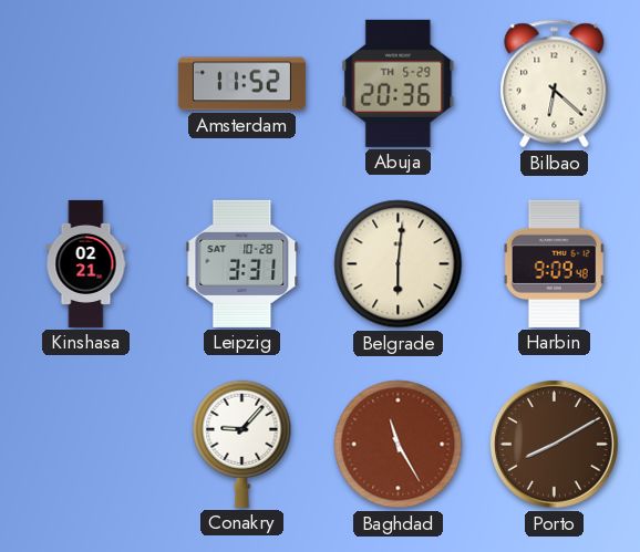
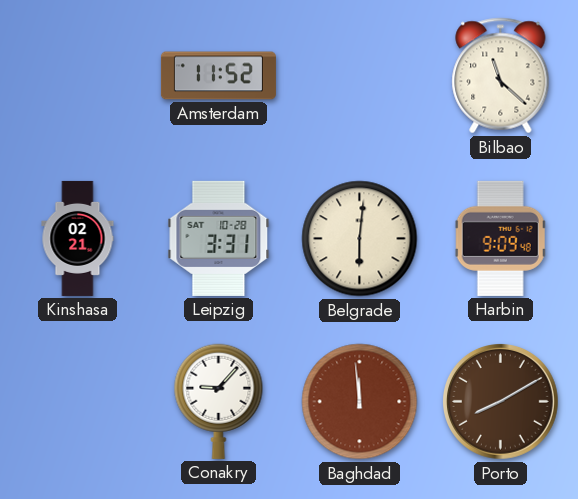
Abuja: 20:36 -> none (399, 83)
Bilbao: 6:22 -> 11:22 (501, 76)
Baghdad: 11:25 -> 11:59 (360, 402)
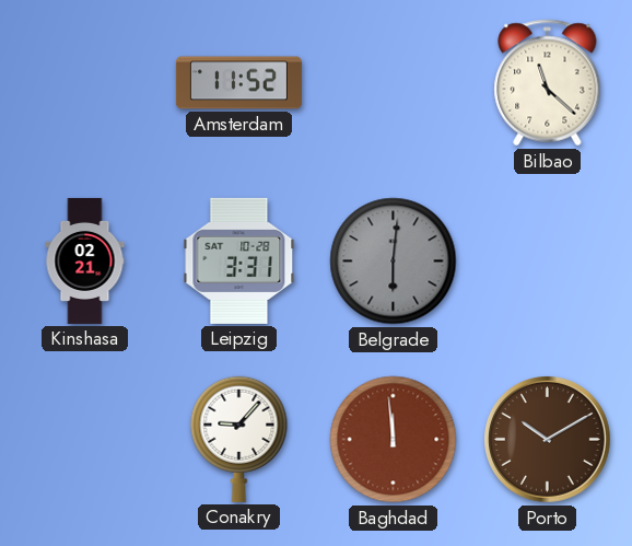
Belgrade dial: cream -> grey (394, 262)
Harbin: 9:09 -> none (501, 238)
Porto: 8:10 -> 10:10 (548, 440)
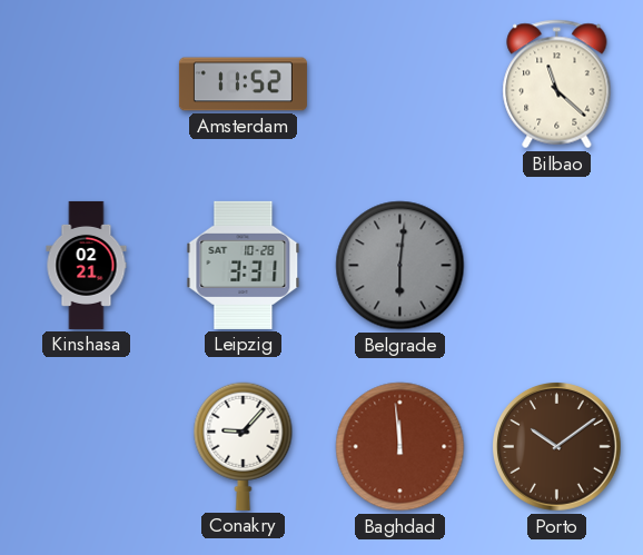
Porto: 10:10 -> 10:09 (557, 447)
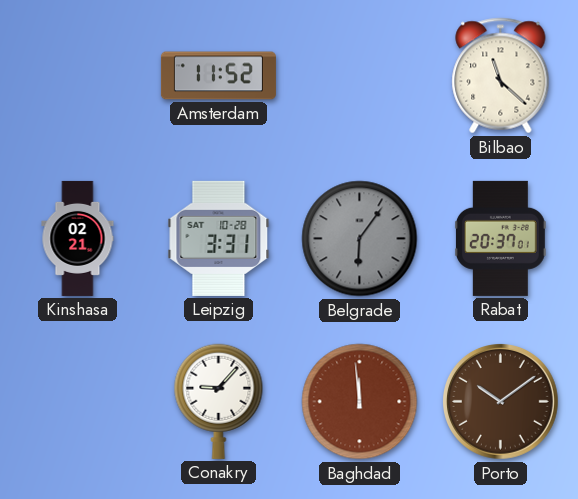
Belgrade: 6:01 -> 6:06 (360, 239)
Rabat: none -> 20:37 (500, 238)
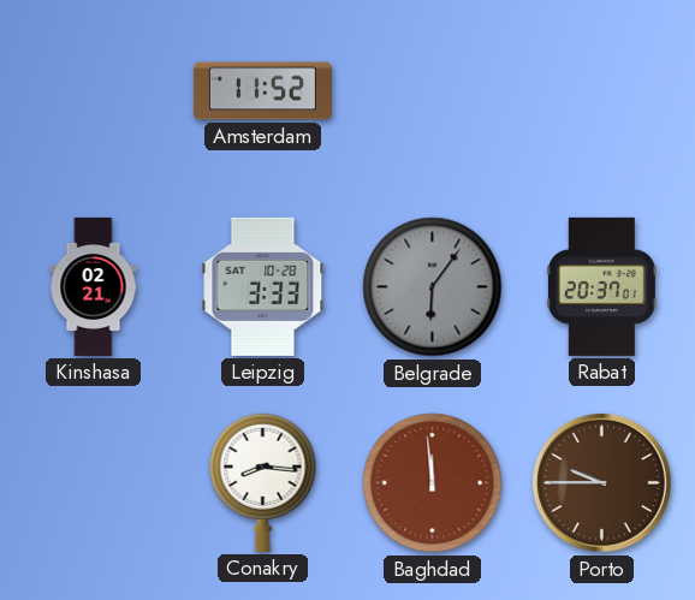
Bilbao: 11:22 -> none (501, 76)
Leipzig: 3:31 -> 3:33 (263, 286)
Conakry: 9:07 -> 8:16 (263, 482)
Porto: 10:09 -> 9:45 (602, 483)
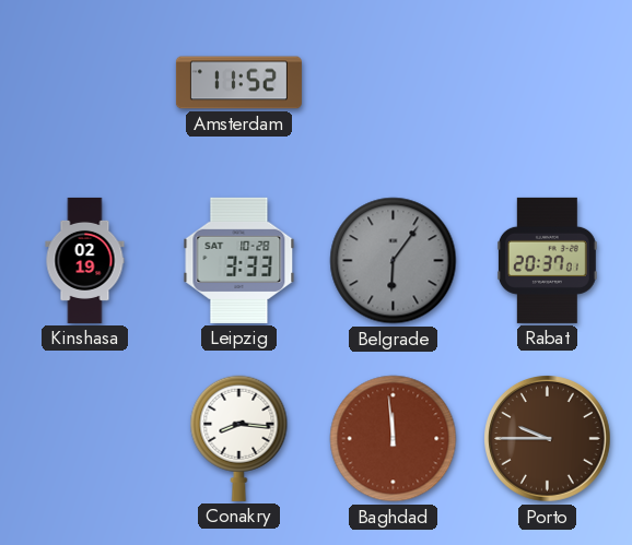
Kinshasa: 02:21 -> 02:19 (85, 260)
